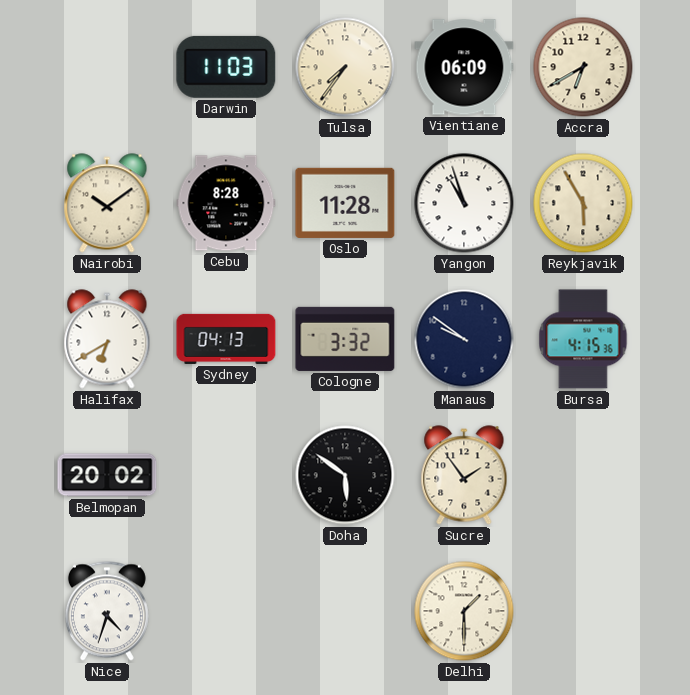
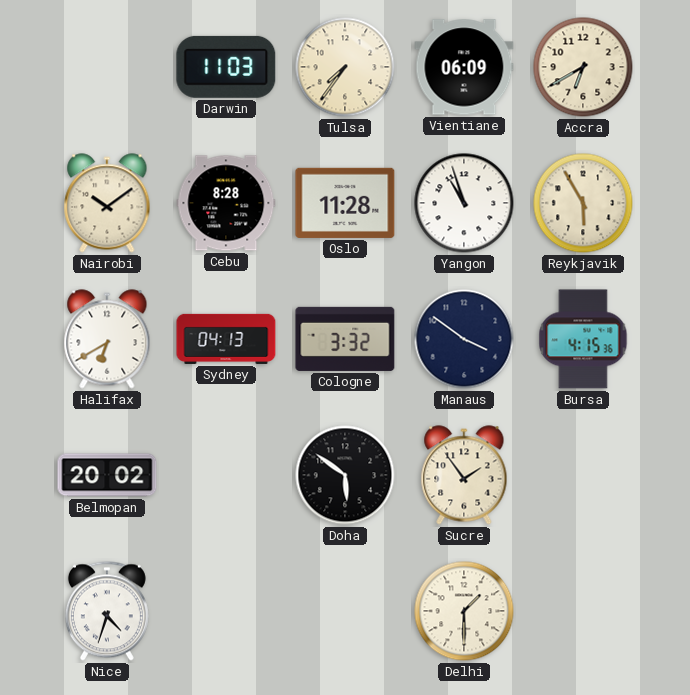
Manaus: 9:51 -> 3:51 (464, 339)
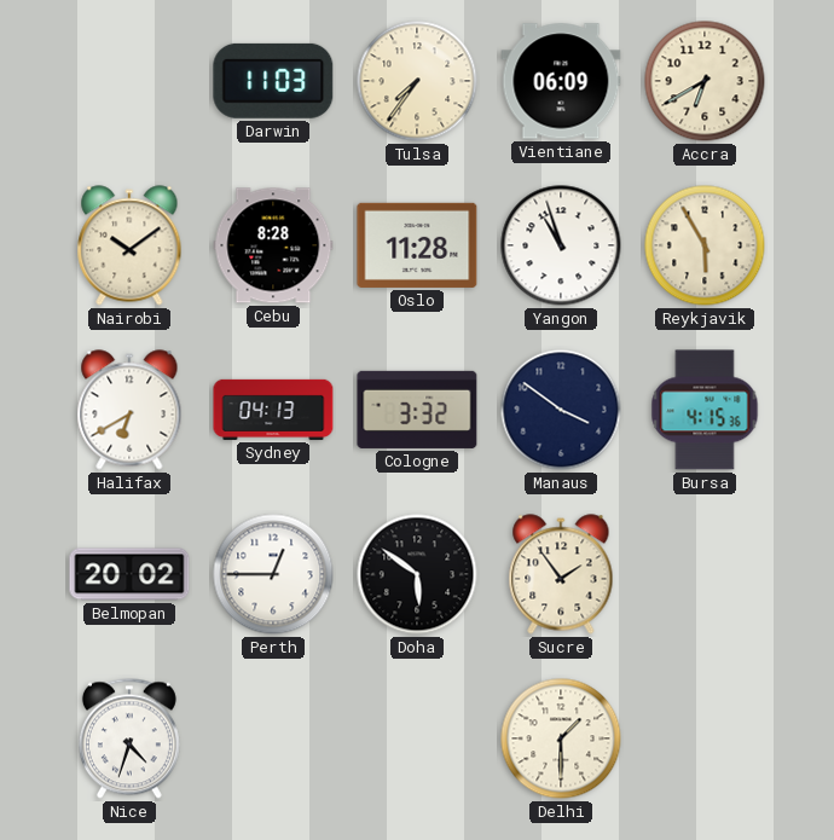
Perth: none -> 12:45 (273, 574)
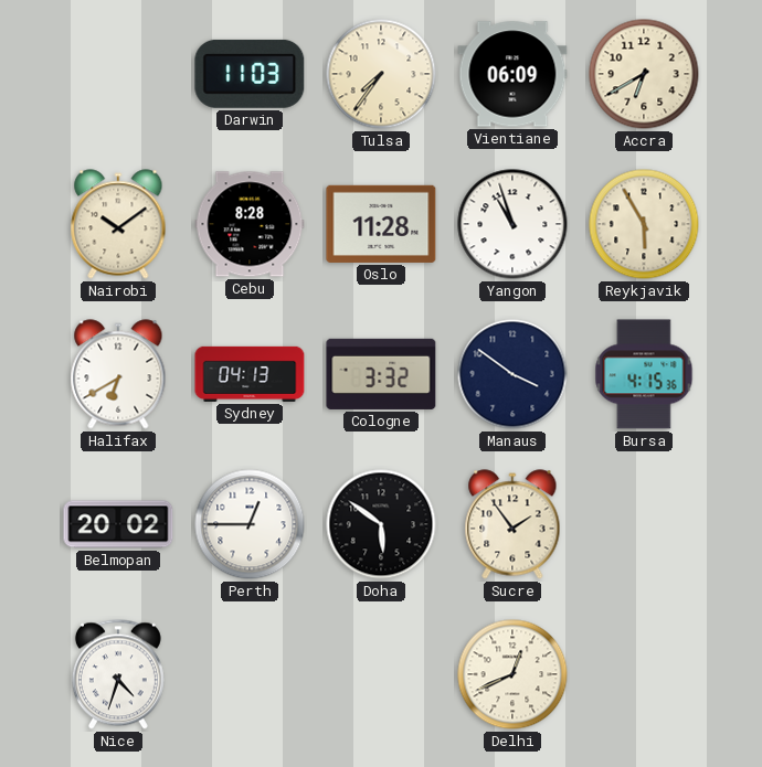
Delhi: 1:30 -> 12:41 (512, 674)
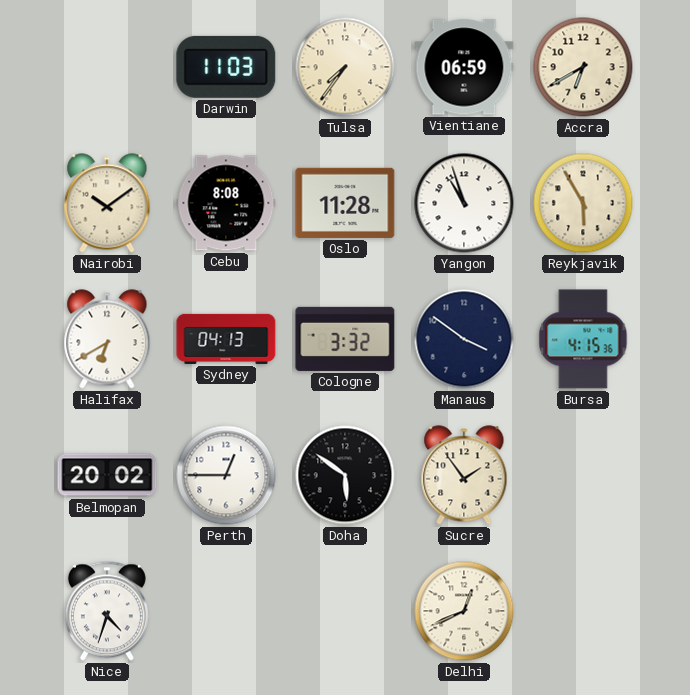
Vientiane: 06:09 -> 06:59 (464, 67)
Cebu: 8:28 -> 8:08 (226, 203)
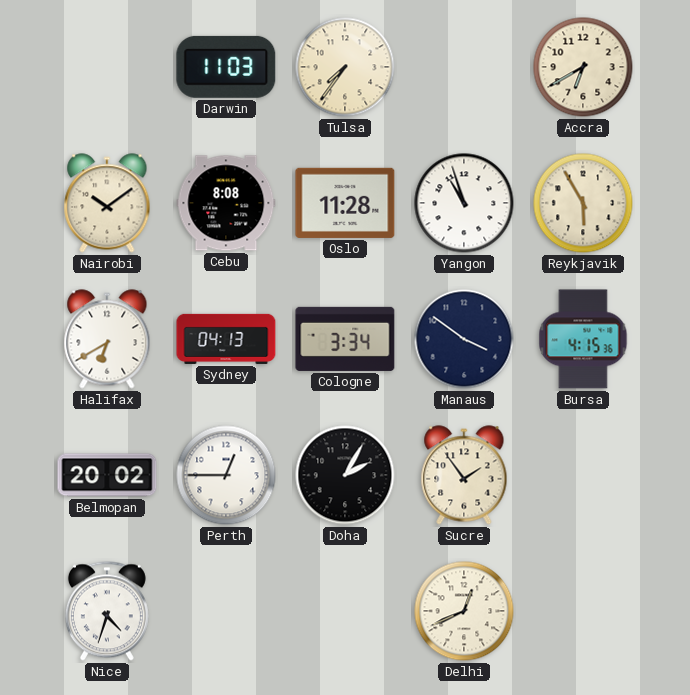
Vientiane: 06:59 -> none (464, 67)
Cologne: 3:32 -> 3:34 (345, 339)
Doha: 5:51 -> 2:05 (345, 475)
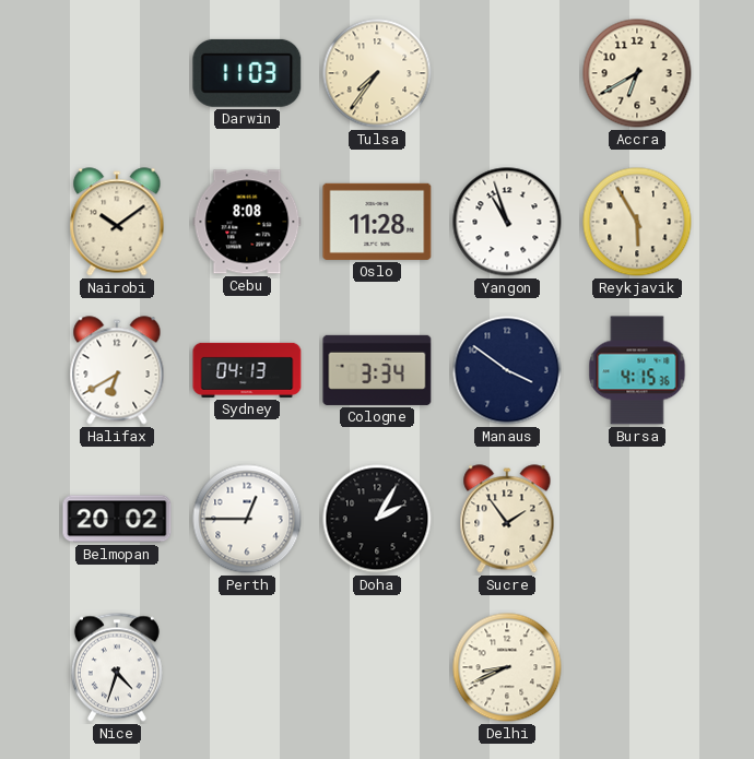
Delhi: 12:41 -> 8:41 (507, 667)
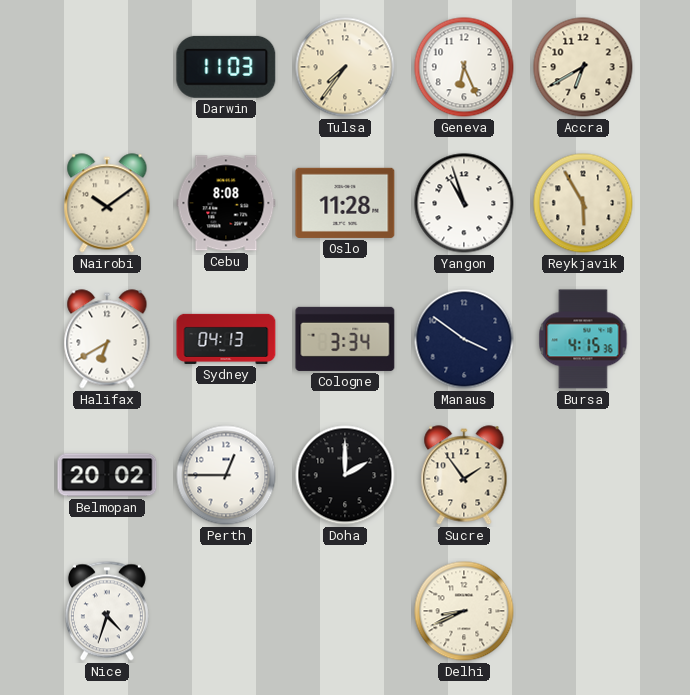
Geneva: none -> 6:26 (464, 67)
Doha: 2:05 -> 2:00 (345, 475)
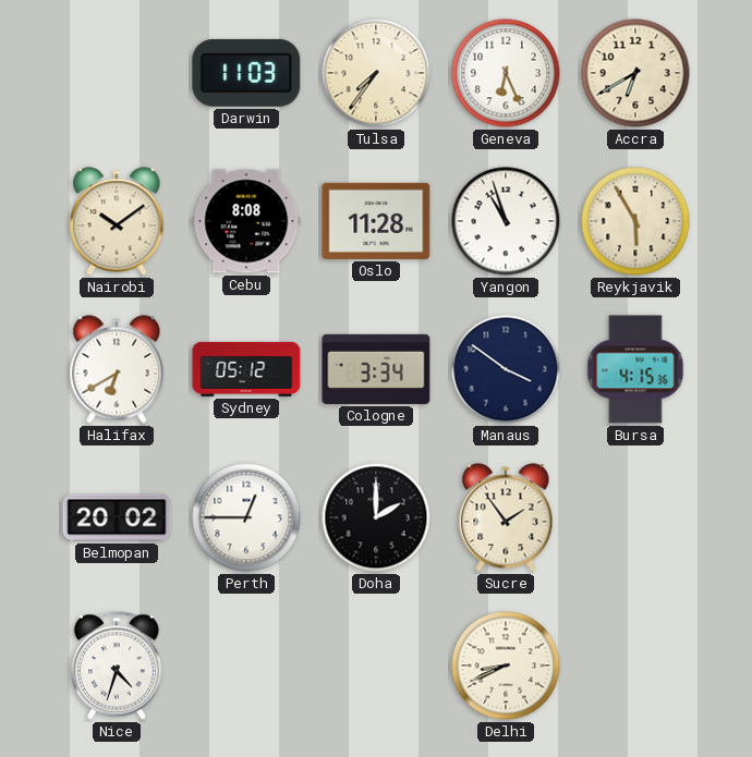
Sydney: 04:13 -> 05:12 (246, 369)
